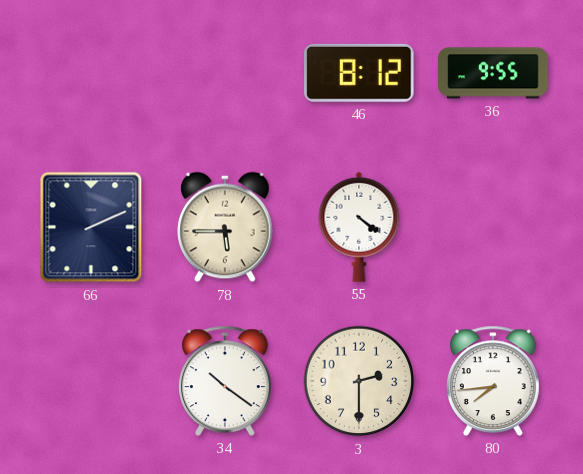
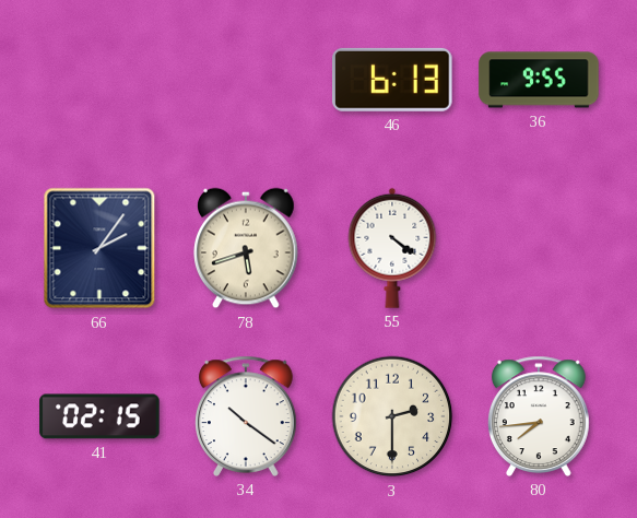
46: 8:12 -> 6:13 (393, 80)
66: 2:11 -> 2:06 (99, 248)
78: 5:45 -> 5:42 (247, 248)
41: none -> 02:15 (99, 416)
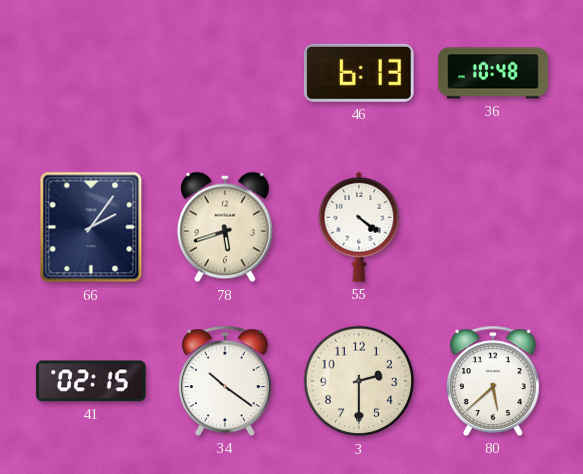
36: 9:55 -> 10:48 (493, 73)
80: 7:44 -> 5:38 (494, 381)
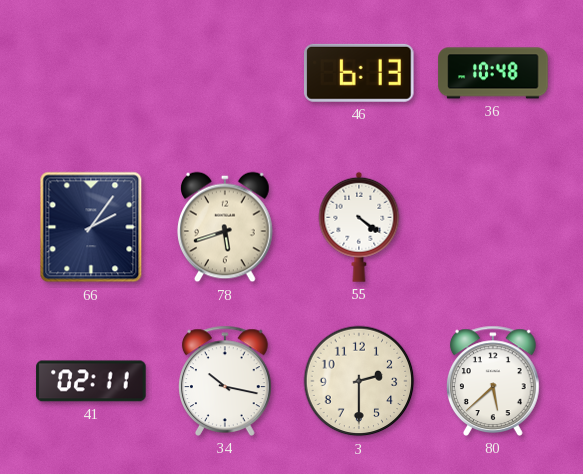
41: 02:15 -> 02:11 (91, 381)
34: 10:21 -> 10:17 (226, 381)
